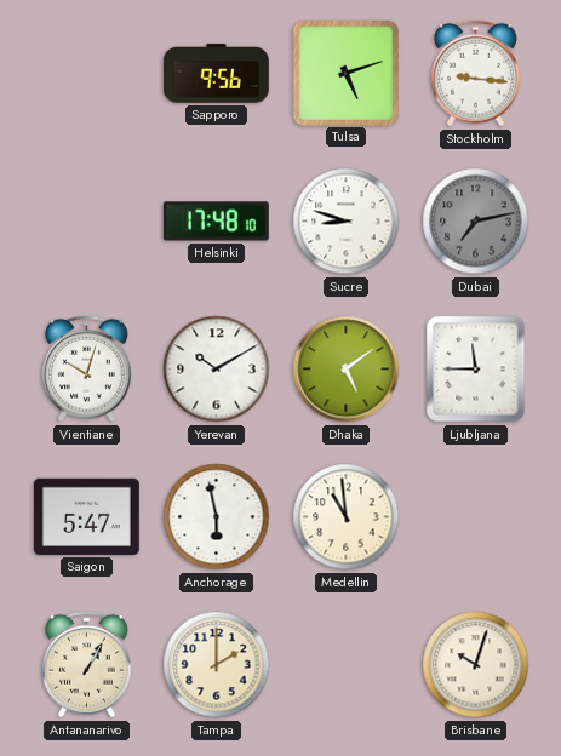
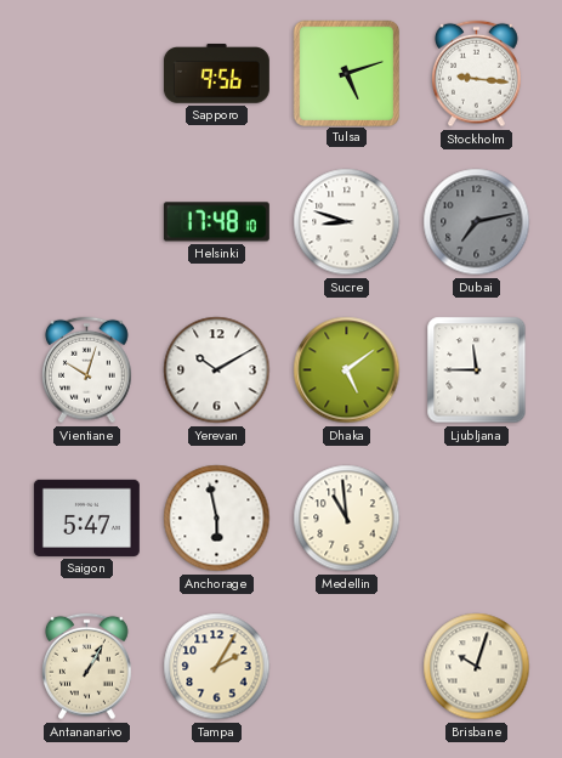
Tampa: 2:00 -> 2:05 (217, 667)
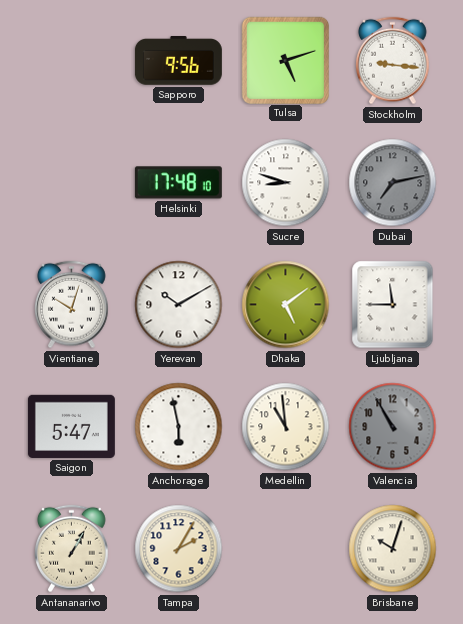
Valencia: none -> 10:55 (393, 427)
